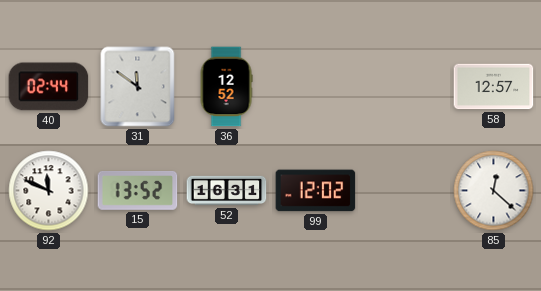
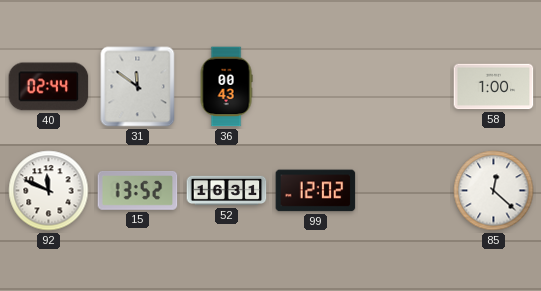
36: 12:52 -> 00:43 (226, 87)
58: 12:57 -> 1:00 (494, 87)
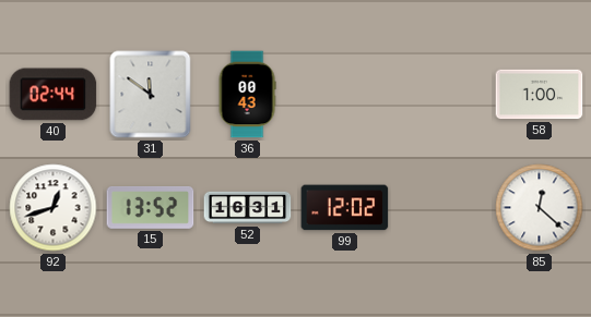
92: 11:49 -> 12:42 (54, 208)
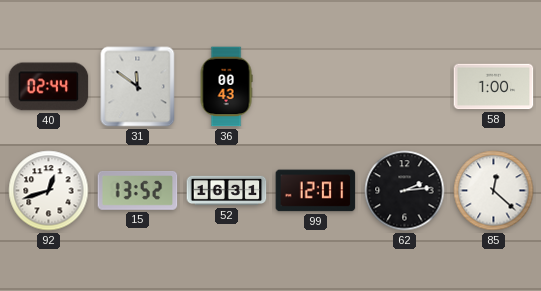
99: 12:02 -> 12:01 (316, 191)
62: none -> 2:14 (405, 191)
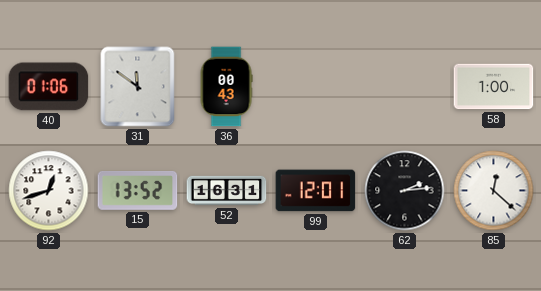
40: 02:44 -> 01:06 (49, 87)
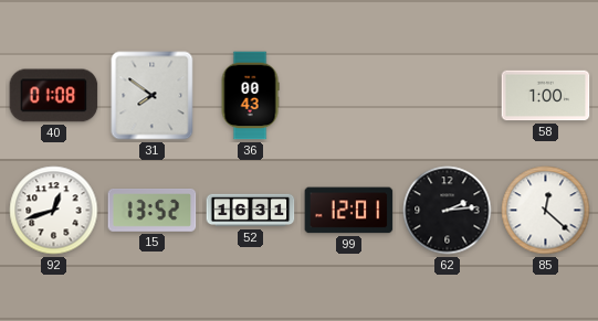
40: 01:06 -> 01:08 (54, 96)
31: 11:51 -> 7:51 (153, 96)
